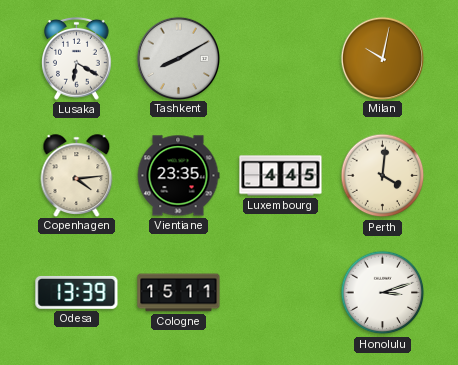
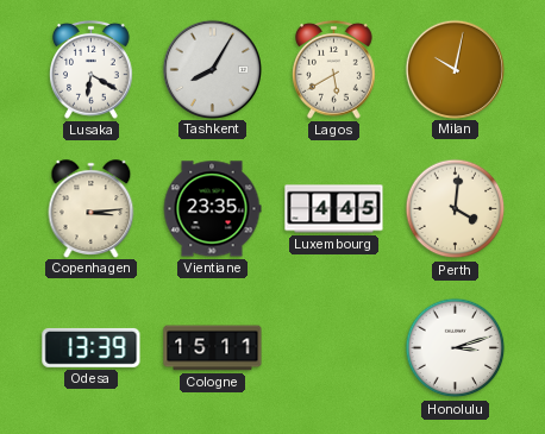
Tashkent: 8:10 -> 8:05 (212, 69)
Lagos: none -> 5:40 (334, 69)
Copenhagen: 4:14 -> 3:14 (92, 208)
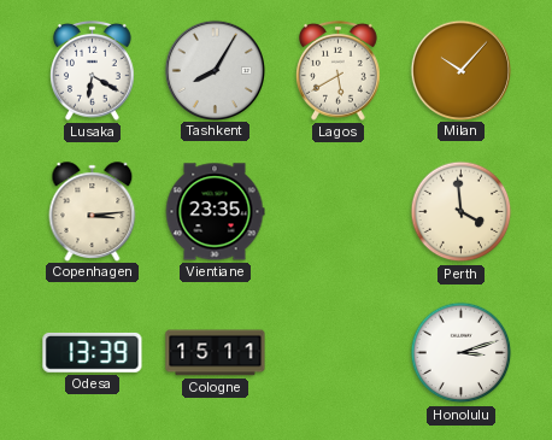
Milan: 10:02 -> 10:07 (460, 70)
Luxembourg: 4:45 -> none (334, 209)
Perth: 4:01 -> 3:59 (462, 212)
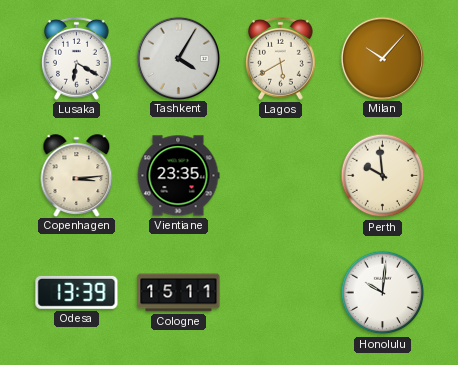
Tashkent: 8:05 -> 4:05 (178, 58)
Perth: 3:59 -> 9:59 (383, 176)
Honolulu: 3:12 -> 10:01 (383, 293)
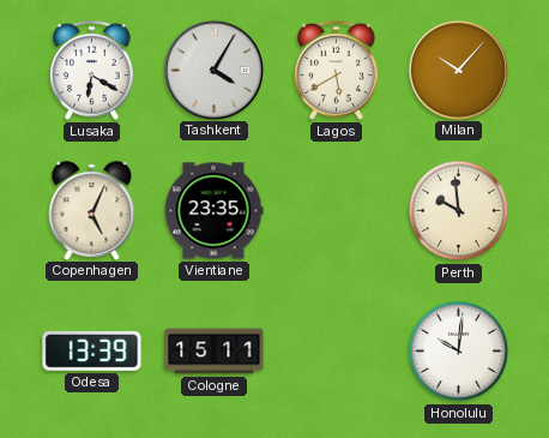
Copenhagen: 3:14 -> 5:04 (92, 210)
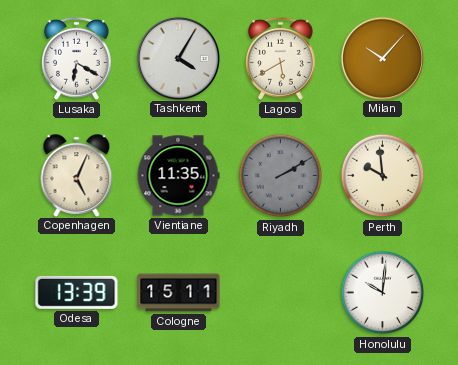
Vientiane: 23:35 -> 11:35 (178, 176)
Riyadh: none -> 2:10 (281, 176)
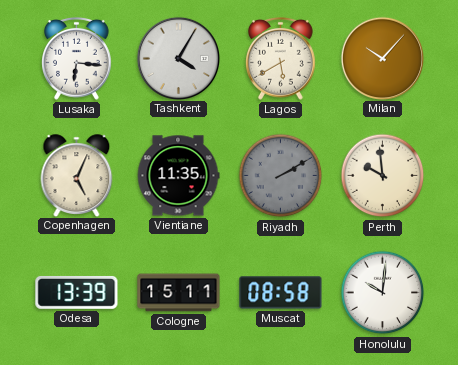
Lusaka: 6:20 -> 6:16 (77, 58)
Muscat: none -> 08:58 (281, 293)
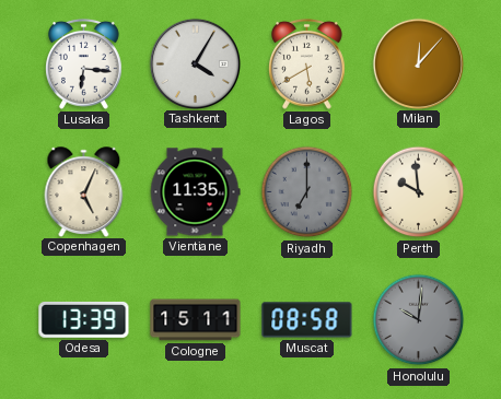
Milan: 10:07 -> 12:07 (418, 63)
Riyadh: 2:10 -> 7:00 (307, 192)
Honolulu dial: white -> grey (419, 320)
